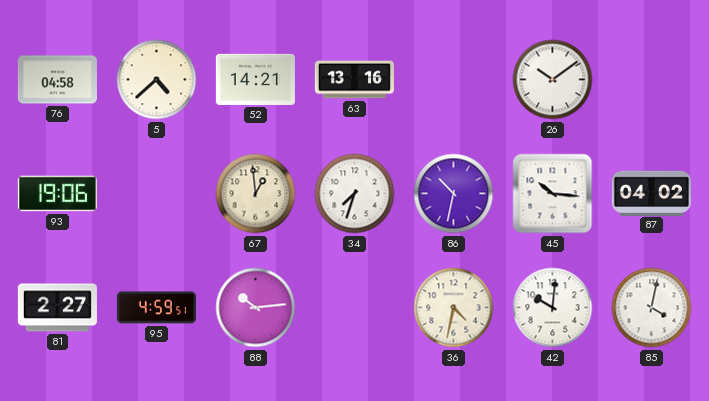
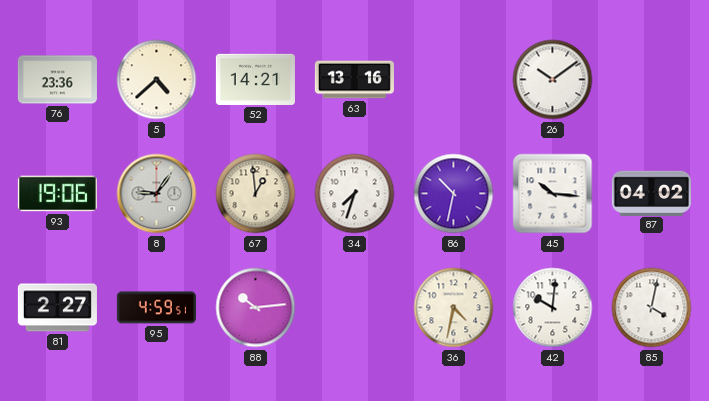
76: 04:58 -> 23:36 (57, 80)
8: none -> 9:06 (157, 194)
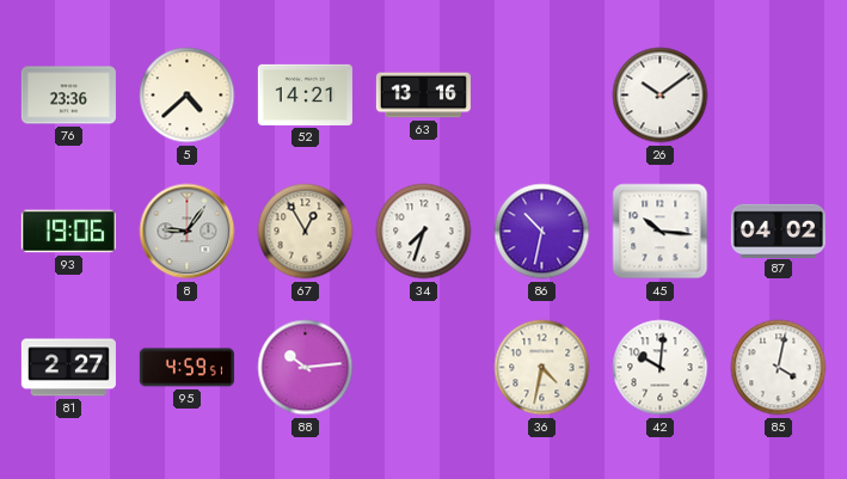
67: 12:59 -> 12:55 (306, 232)
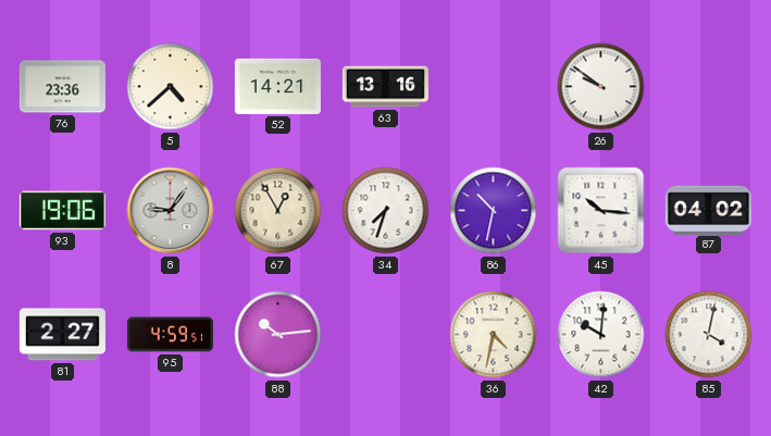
26: 10:09 -> 9:51 (601, 87)
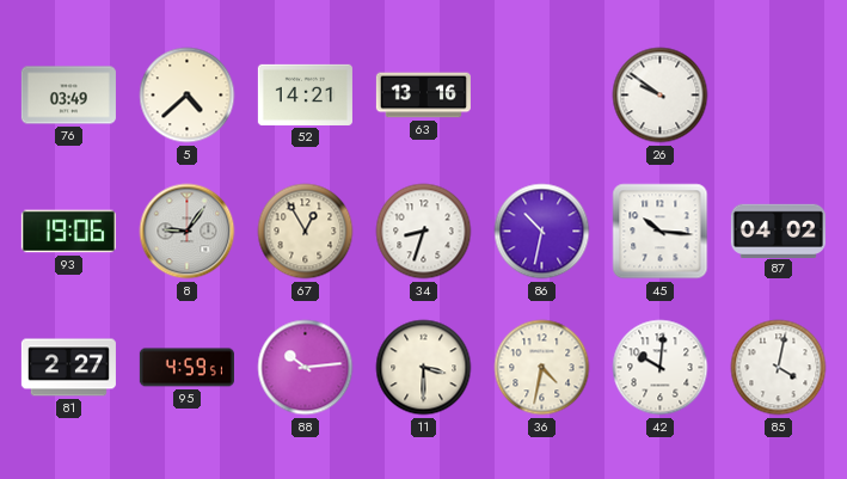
76: 23:36 -> 03:49 (68, 96)
34: 7:33 -> 8:33 (424, 232)
11: none -> 3:30 (424, 368)
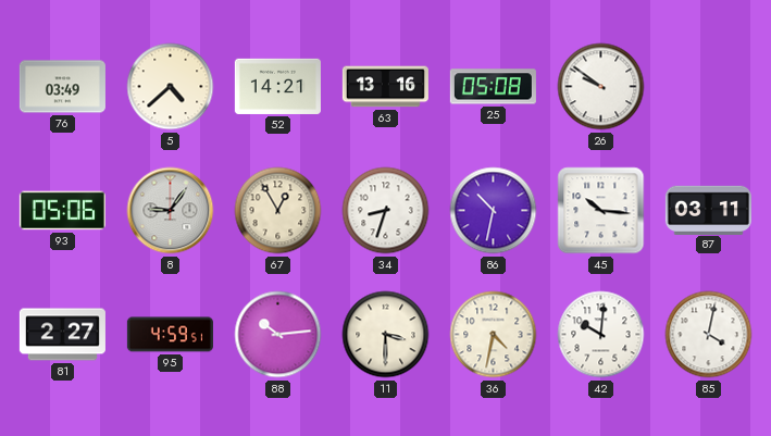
25: none -> 05:08 (493, 87)
93: 19:06 -> 05:06 (62, 211)
87: 04:02 -> 03:11 (708, 210)
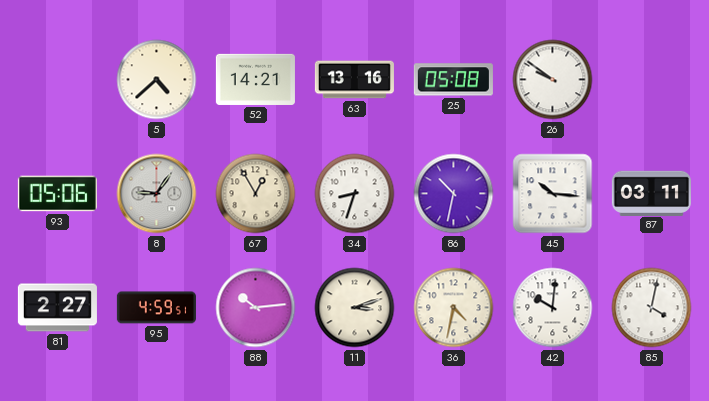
76: 03:49 -> none (62, 87)
11: 3:30 -> 3:12 (355, 308)
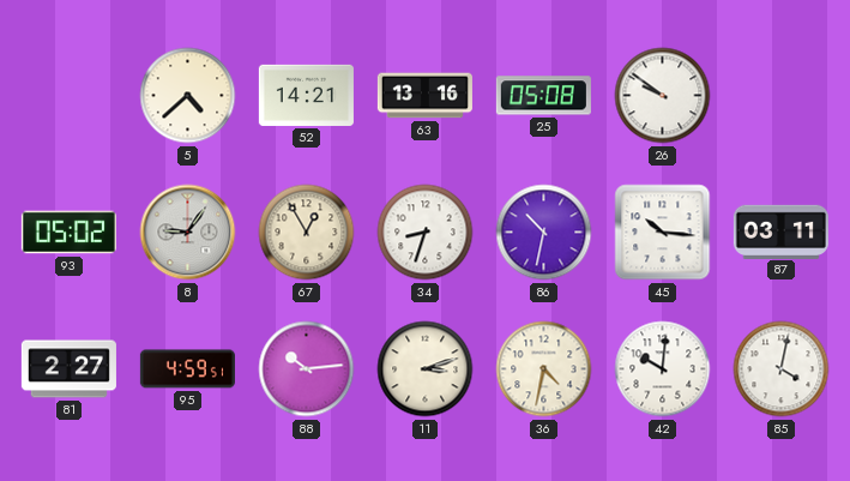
93: 05:06 -> 05:02 (68, 233)
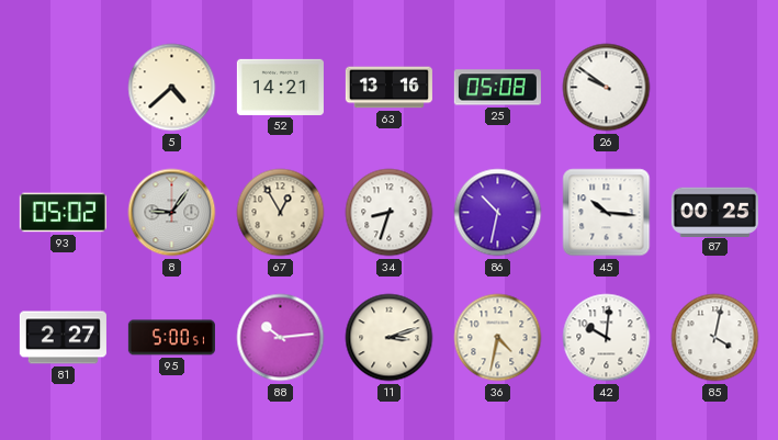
87: 03:11 -> 00:25 (714, 212)
95: 4:59 -> 5:00 (171, 338)
